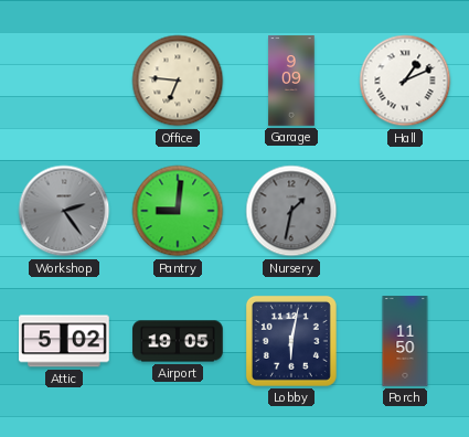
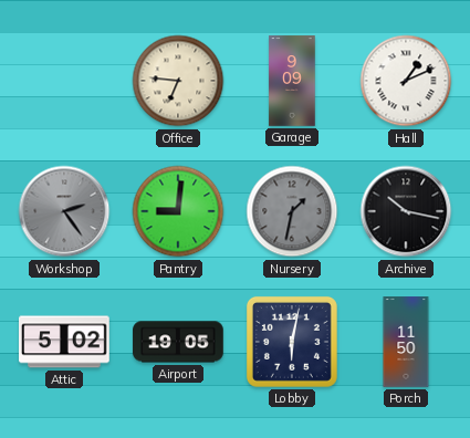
Archive: none -> 10:17 (406, 211)
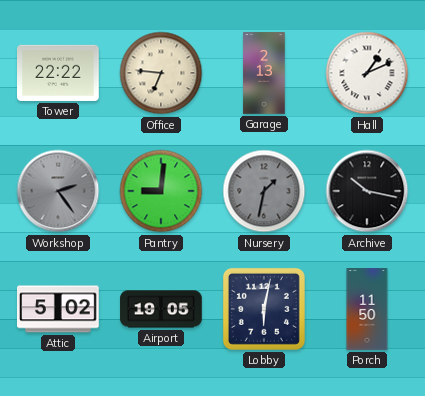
Tower: none -> 22:22 (59, 73)
Garage: 9:09 -> 2:13 (264, 73)
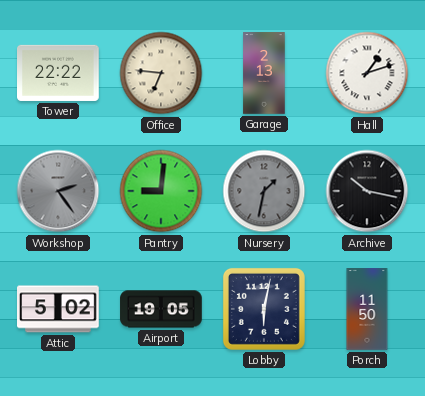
Hall: 1:11 -> 1:12 (367, 73)
